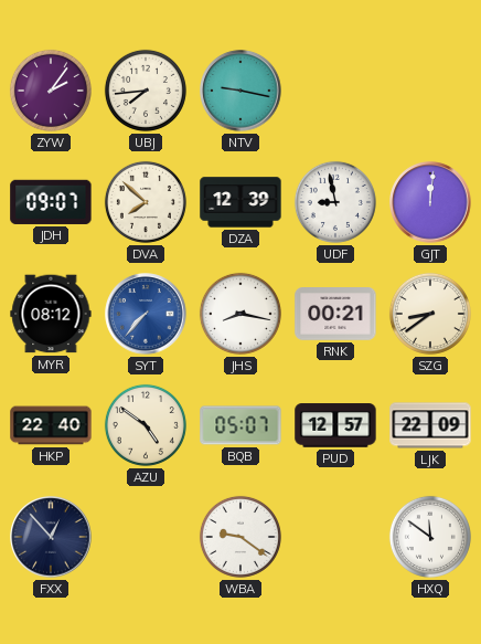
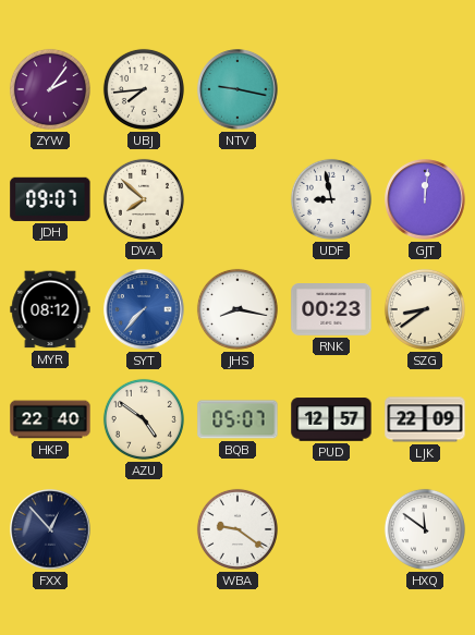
DZA: 12:39 -> none (240, 202)
RNK: 00:21 -> 00:23 (331, 310)
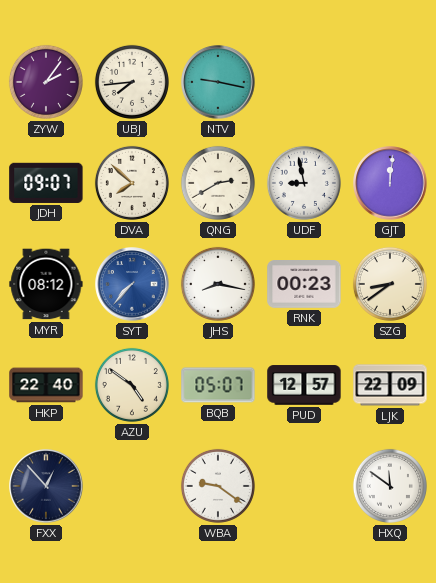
QNG: none -> 2:40 (218, 183)
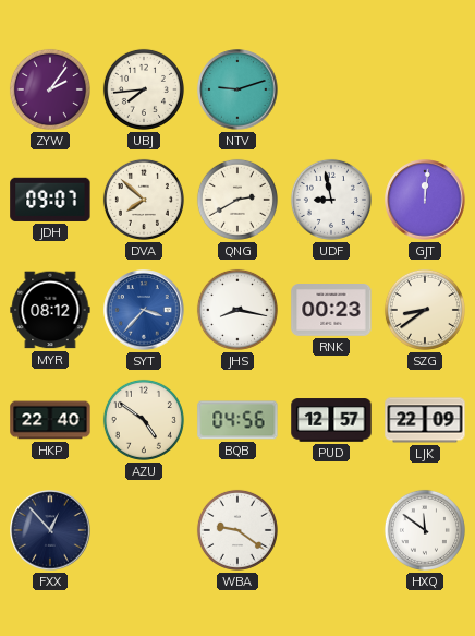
NTV: 9:17 -> 9:12 (237, 89)
SYT: 7:37 -> 3:37 (144, 310)
BQB: 05:07 -> 04:56 (237, 420)
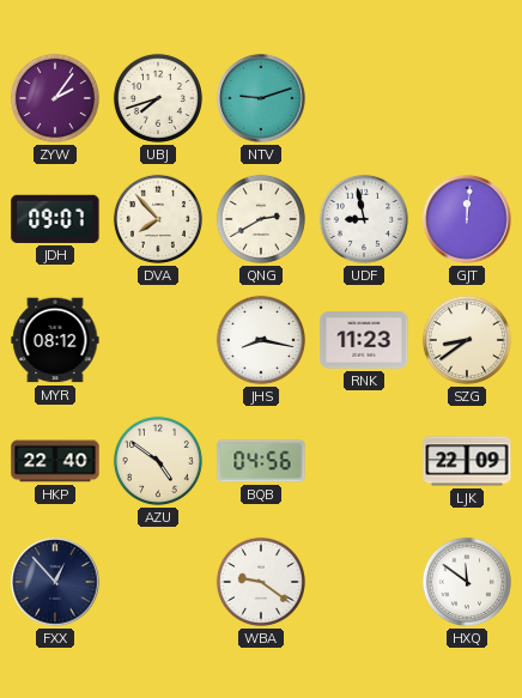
UBJ: 7:44 -> 7:42 (158, 98)
DVA: 7:52 -> 7:53 (158, 219)
SYT: 3:37 -> none (144, 310)
RNK: 00:23 -> 11:23 (364, 341)
PUD: 12:57 -> none (331, 420)
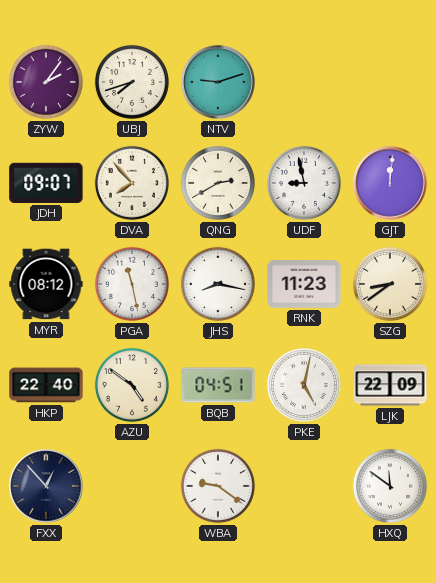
PGA: none -> 11:28 (132, 284)
BQB: 04:56 -> 04:51 (218, 385)
PKE: none -> 5:02 (304, 385)
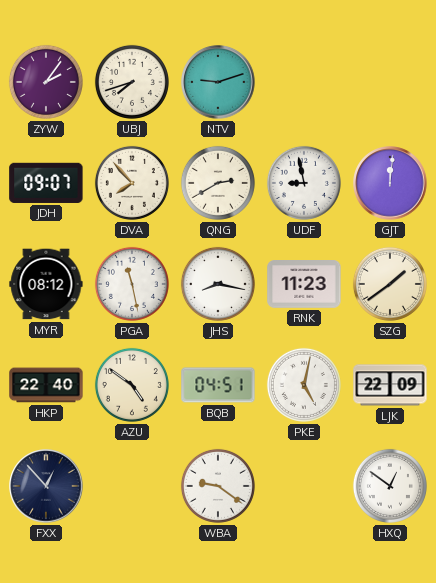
SZG: 8:39 -> 1:39 (390, 284)
HXQ: 11:51 -> 12:51 (390, 486)
